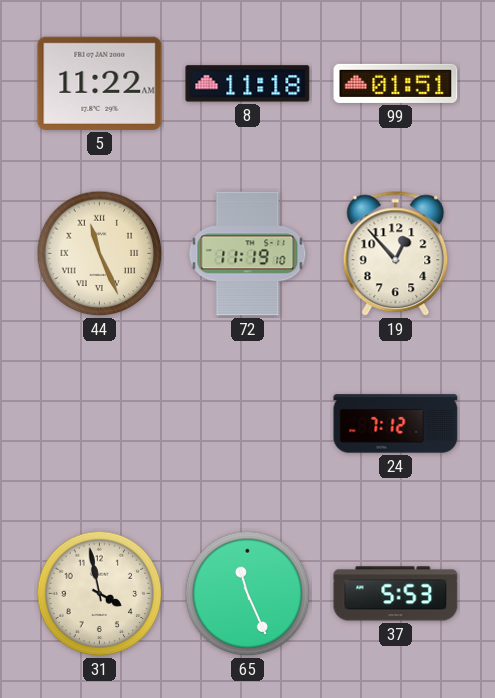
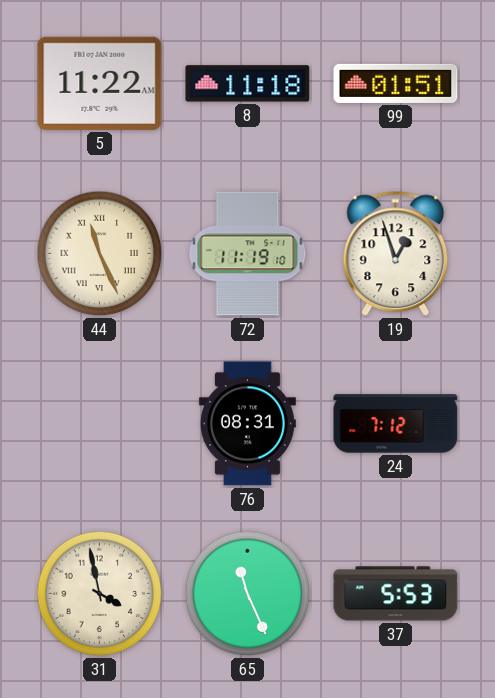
19: 12:53 -> 12:57 (396, 254)
76: none -> 08:31 (247, 424)
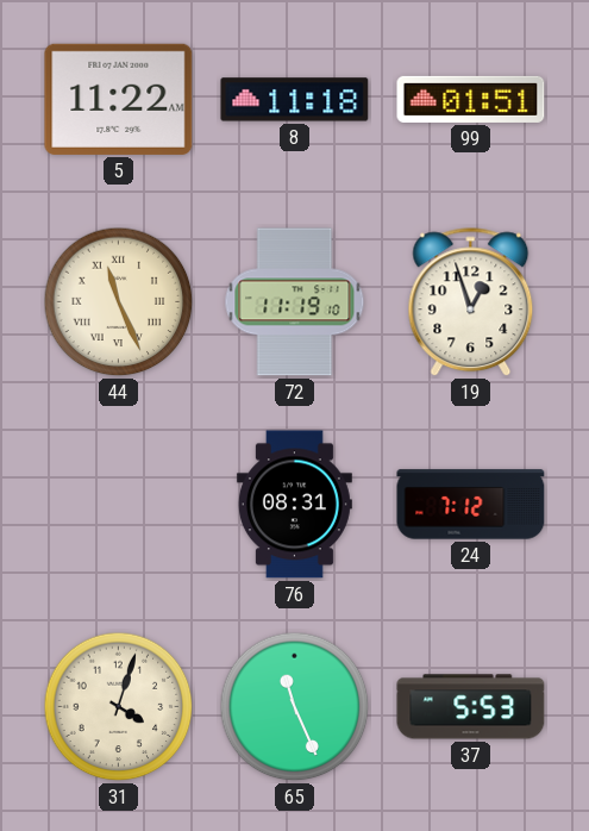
31: 3:58 -> 4:03 (119, 707)
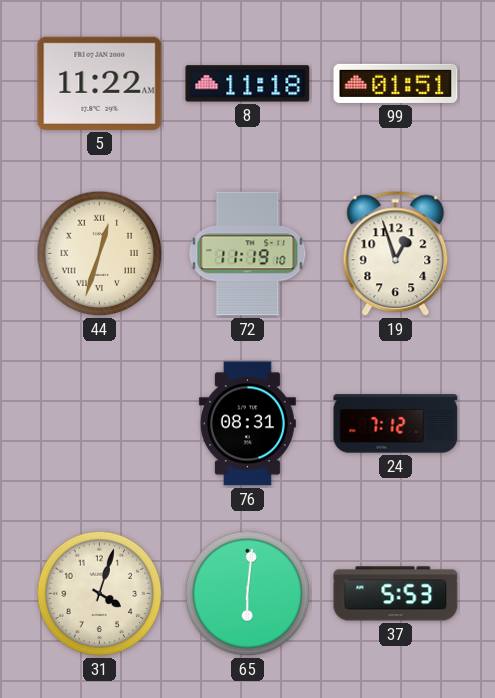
44: 11:26 -> 12:33 (100, 254)
65: 11:26 -> 6:01 (248, 594)
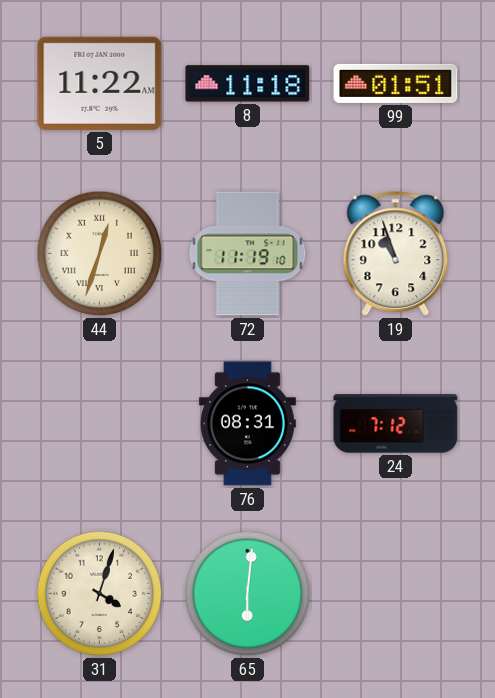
19: 12:57 -> 10:57 (396, 254)
37: 5:53 -> none (396, 594)
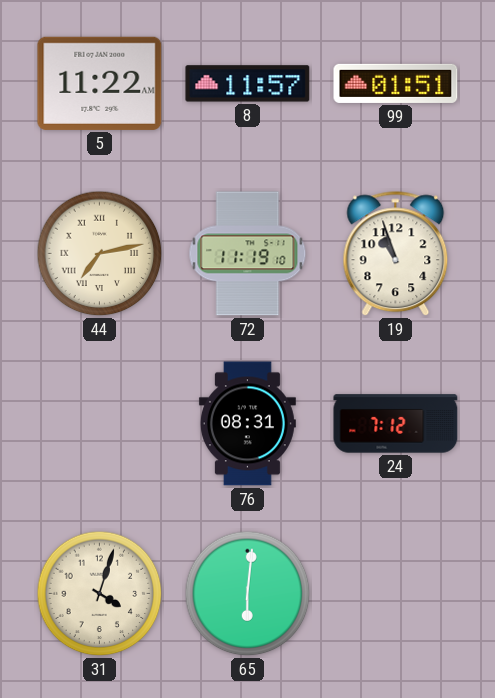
8: 11:18 -> 11:57 (248, 84)
44: 12:33 -> 7:13 (100, 254)
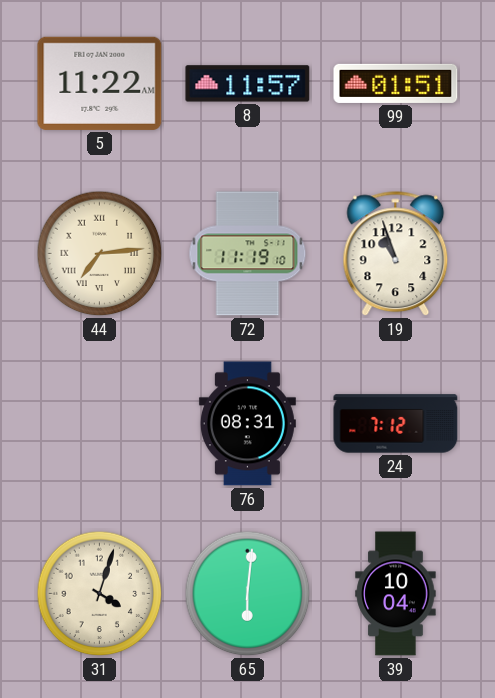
44: 7:13 -> 7:14 (100, 254)
39: none -> 10:04 (396, 594)
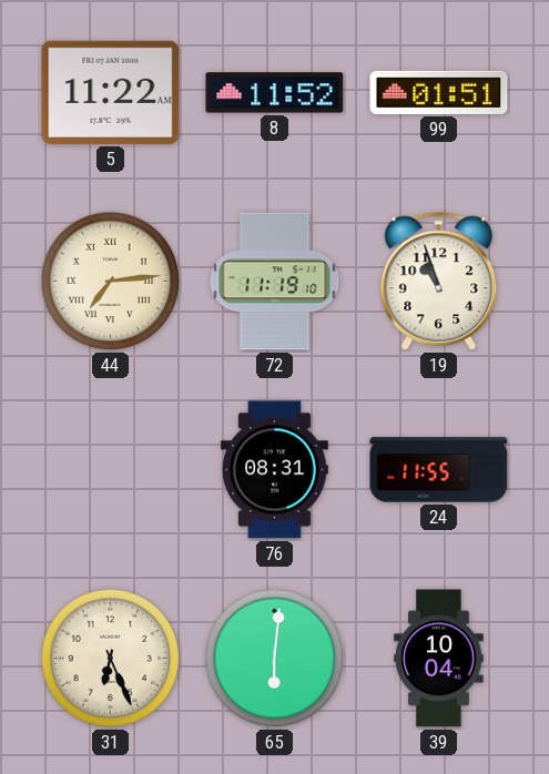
8: 11:57 -> 11:52 (275, 93)
24: 7:12 -> 11:55 (439, 470)
31: 4:03 -> 6:26 (111, 659)
